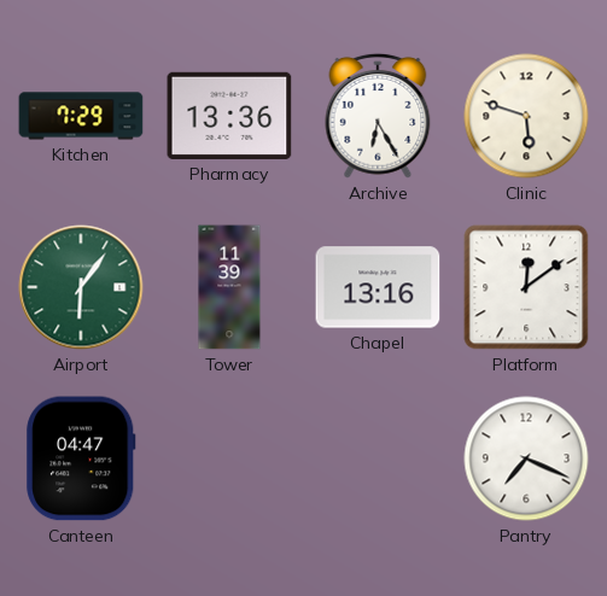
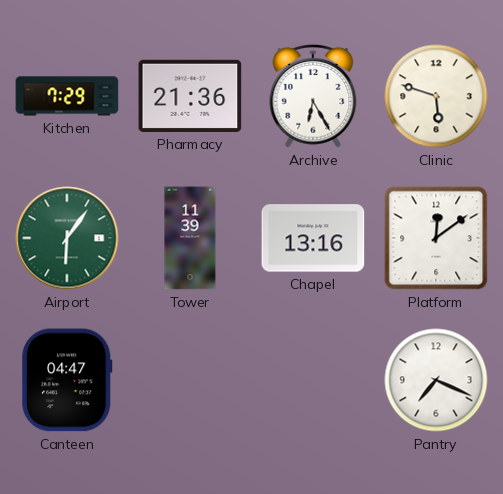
Pharmacy: 13:36 -> 21:36 (190, 96)
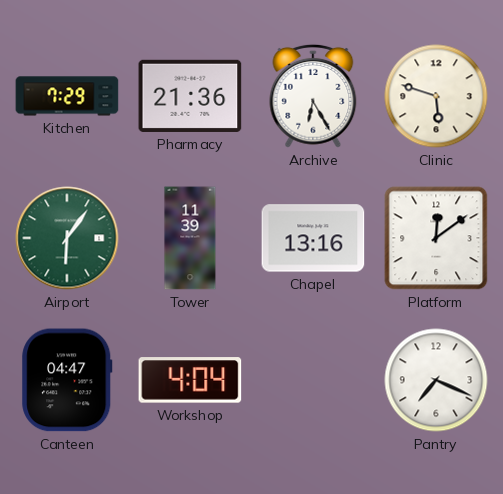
Workshop: none -> 4:04 (190, 380)
